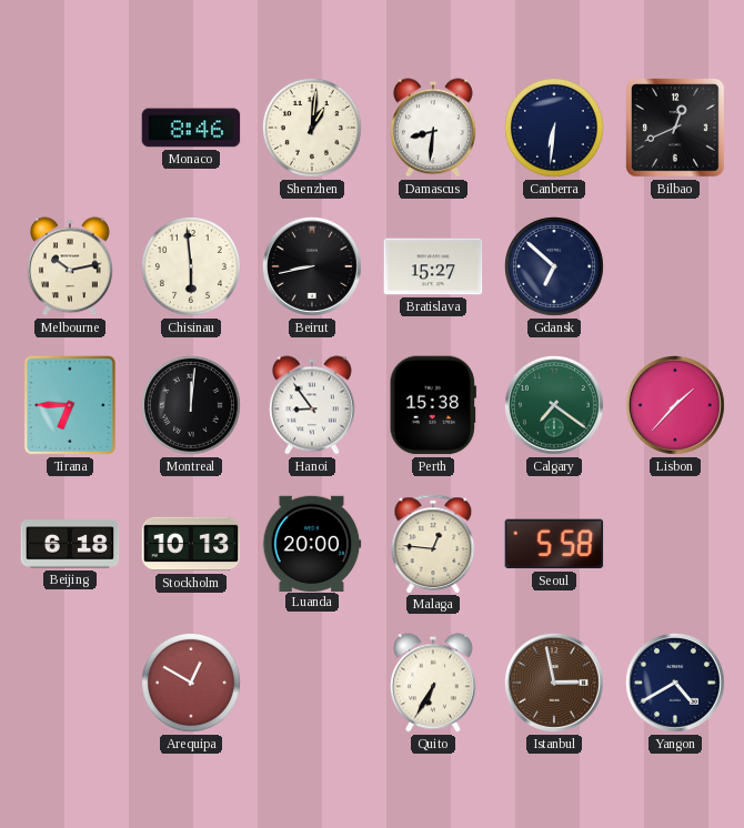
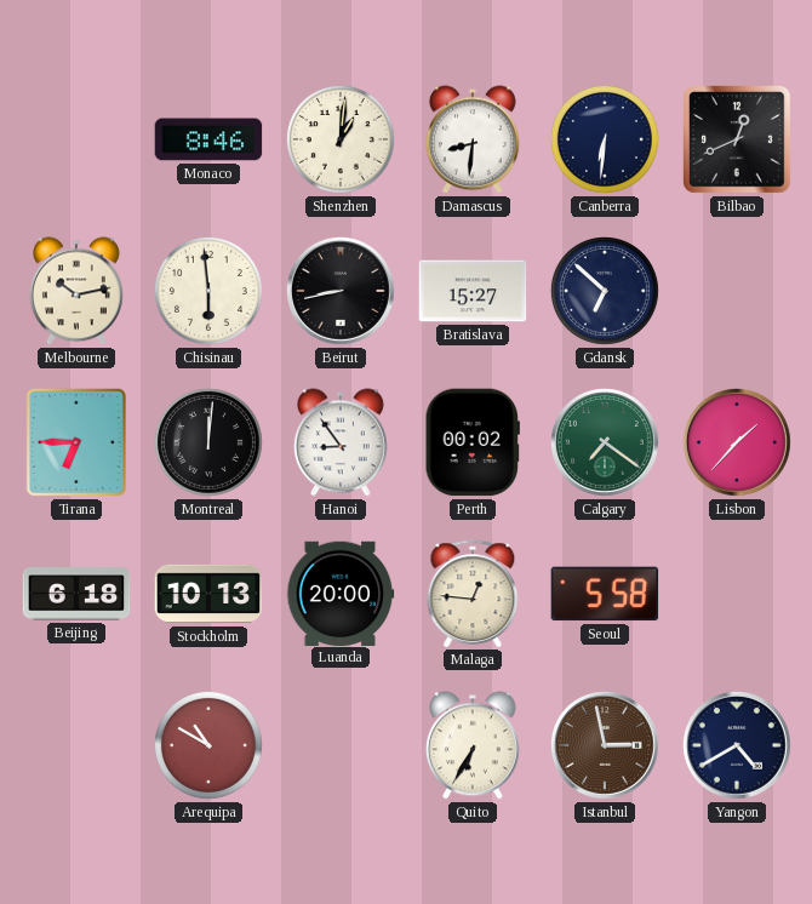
Perth: 15:38 -> 00:02 (473, 442)
Arequipa: 12:50 -> 10:50 (208, 745)
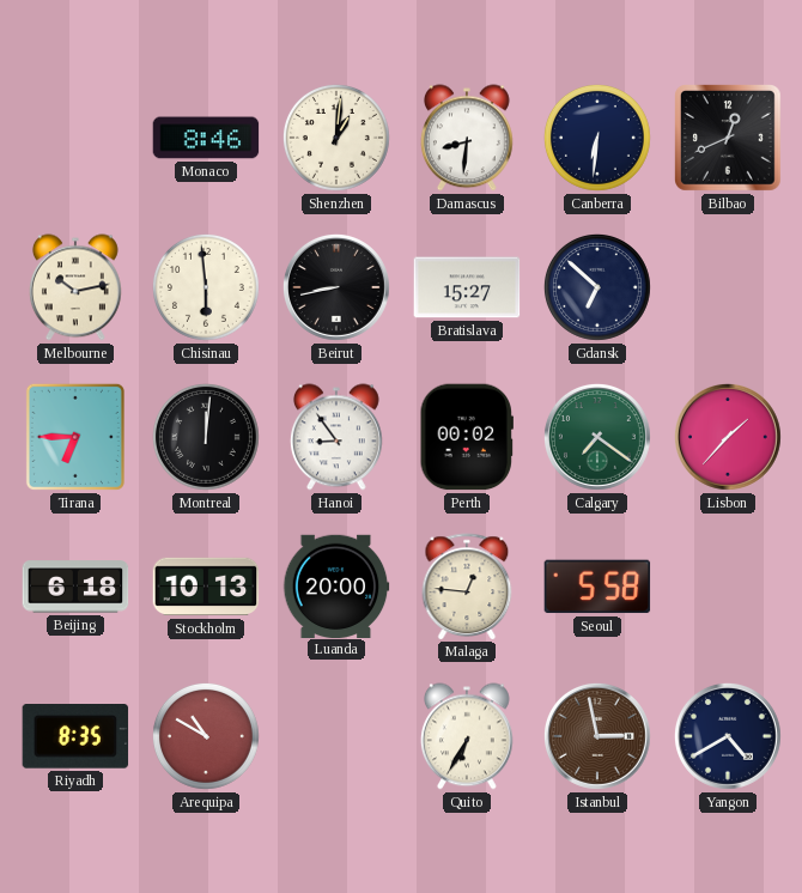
Riyadh: none -> 8:35 (75, 737)
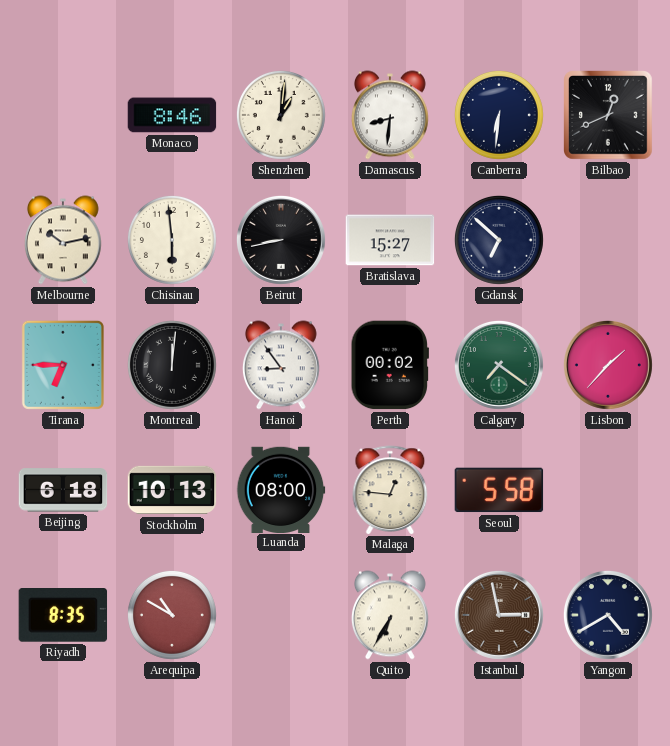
Luanda: 20:00 -> 08:00 (281, 489)
